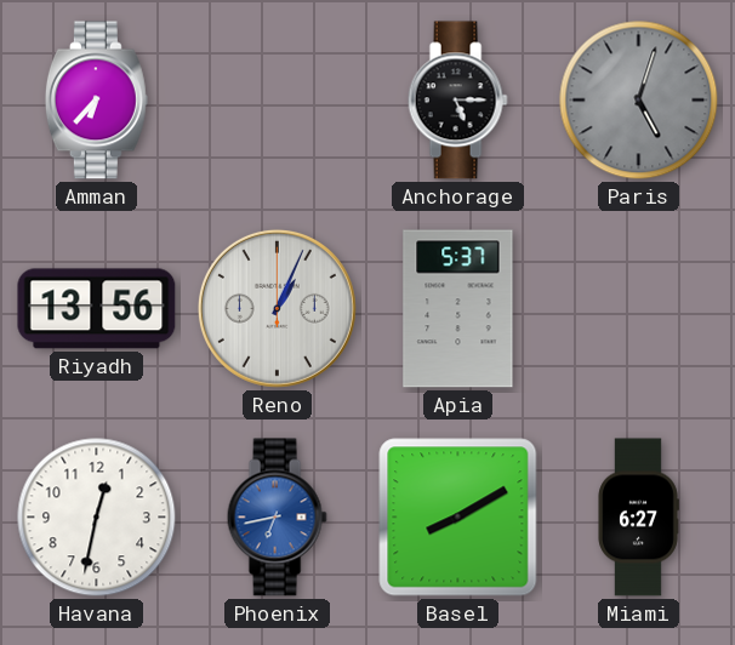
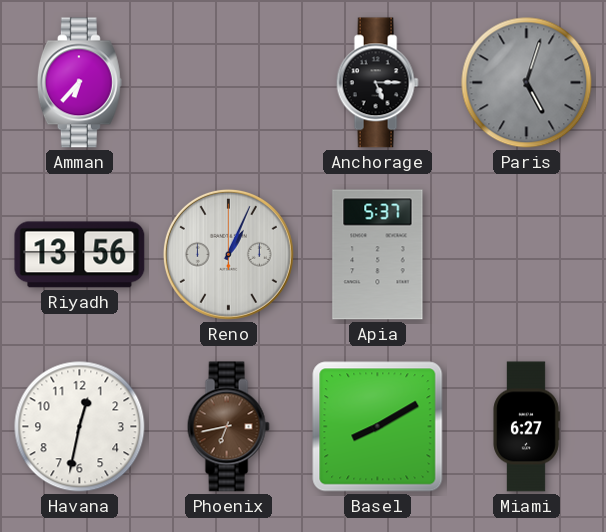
Phoenix dial: blue -> brown (228, 427)
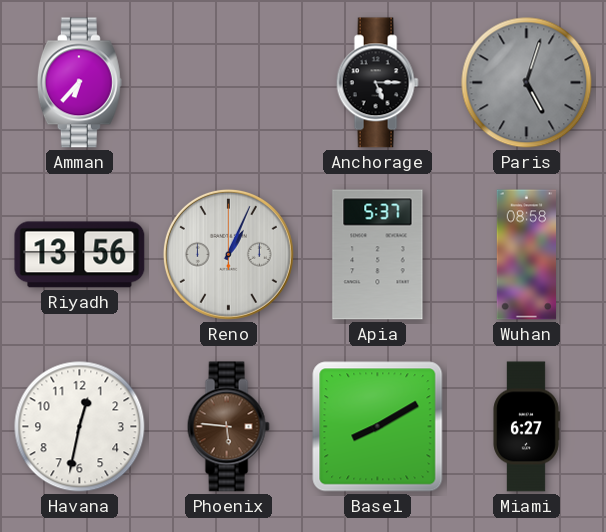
Wuhan: none -> 08:58 (526, 255)
Phoenix: 6:43 -> 5:46 (228, 427)
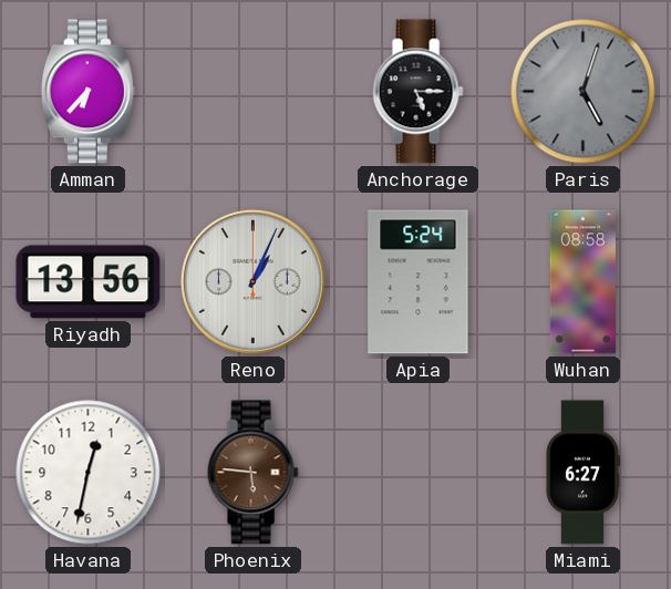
Apia: 5:37 -> 5:24 (419, 282)
Basel: 8:10 -> none (378, 427)
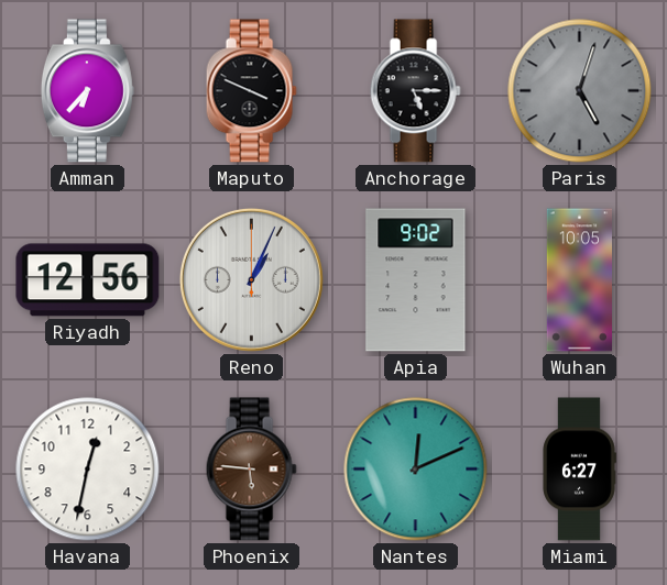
Maputo: none -> 3:49 (251, 91)
Riyadh: 13:56 -> 12:56 (88, 280)
Apia: 5:24 -> 9:02 (416, 280)
Wuhan: 08:58 -> 10:05 (579, 280)
Nantes: none -> 12:11 (416, 470)
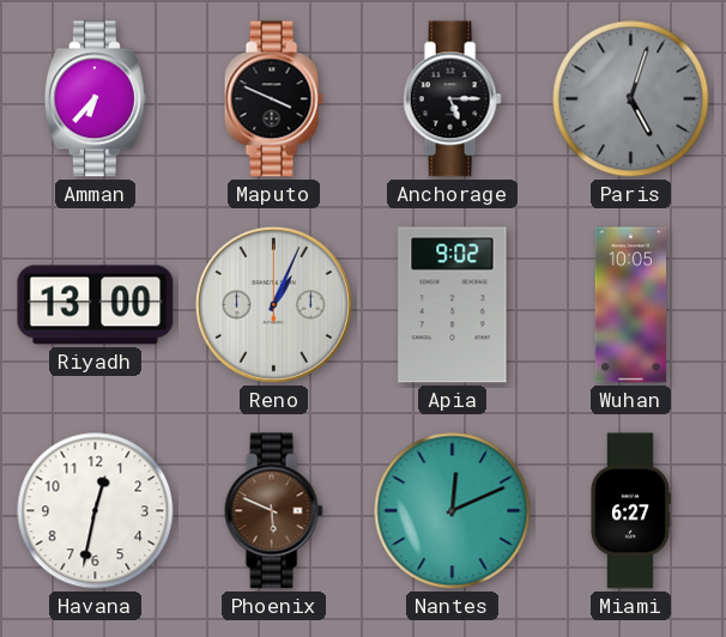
Riyadh: 12:56 -> 13:00 (96, 305)
Phoenix: 5:46 -> 5:49 (273, 511)
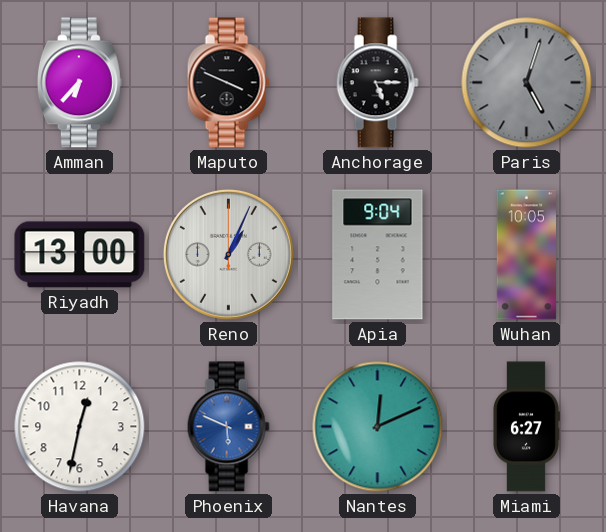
Apia: 9:02 -> 9:04 (378, 255)
Phoenix dial: brown -> blue (228, 427)
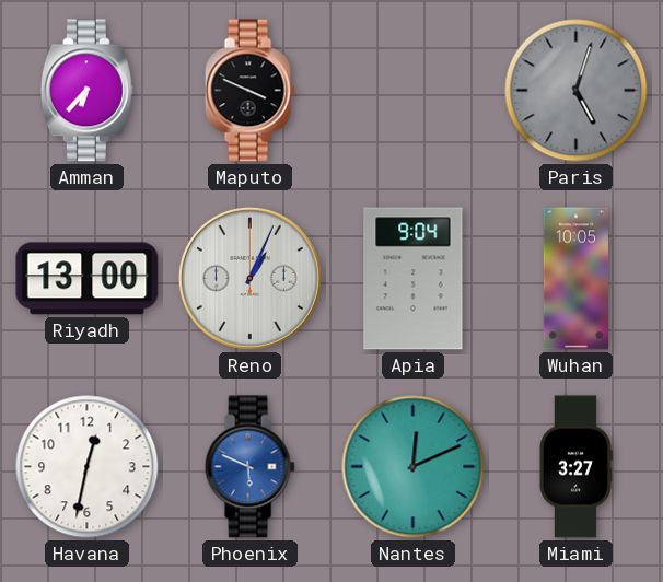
Anchorage: 5:15 -> none (377, 83)
Miami: 6:27 -> 3:27 (575, 467)
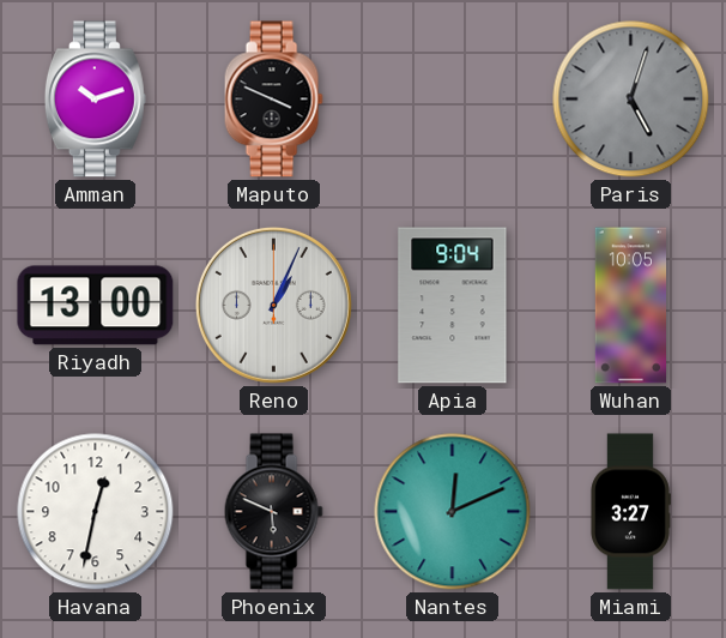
Amman: 6:37 -> 10:12 (95, 100)
Phoenix dial: blue -> black (273, 512)
